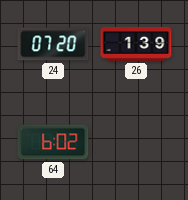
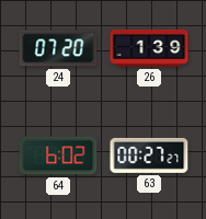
63: none -> 00:27 (149, 155)
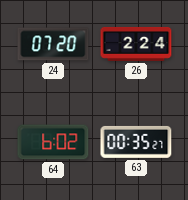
26: 1:39 -> 2:24 (136, 44)
63: 00:27 -> 00:35 (136, 142)
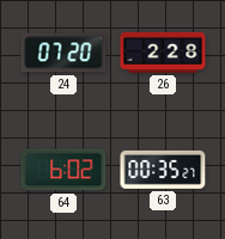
26: 2:24 -> 2:28 (163, 53)
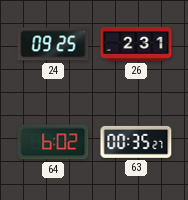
24: 07:20 -> 09:25 (53, 44)
26: 2:28 -> 2:31 (136, 44)
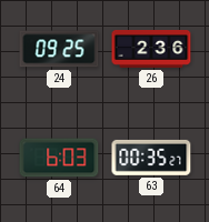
26: 2:31 -> 2:36 (151, 49)
64: 6:02 -> 6:03 (59, 158)
